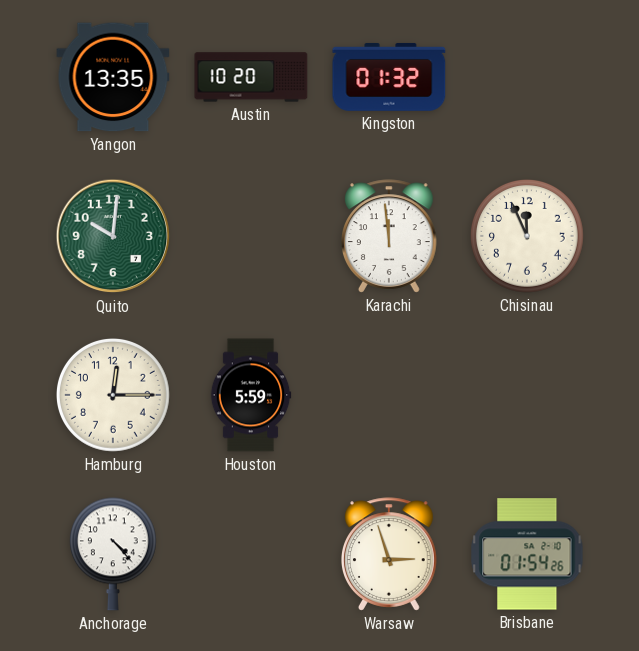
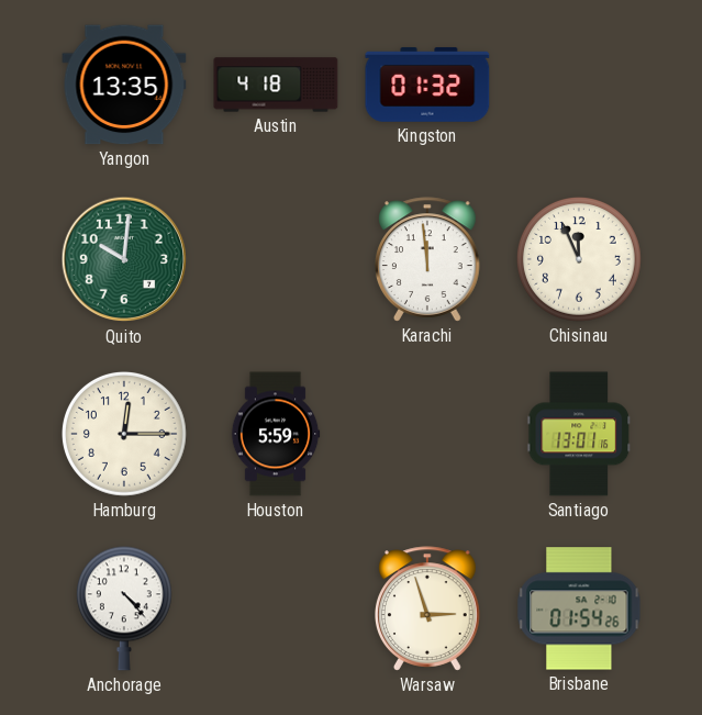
Austin: 10:20 -> 4:18 (276, 85)
Santiago: none -> 13:01 (579, 434)
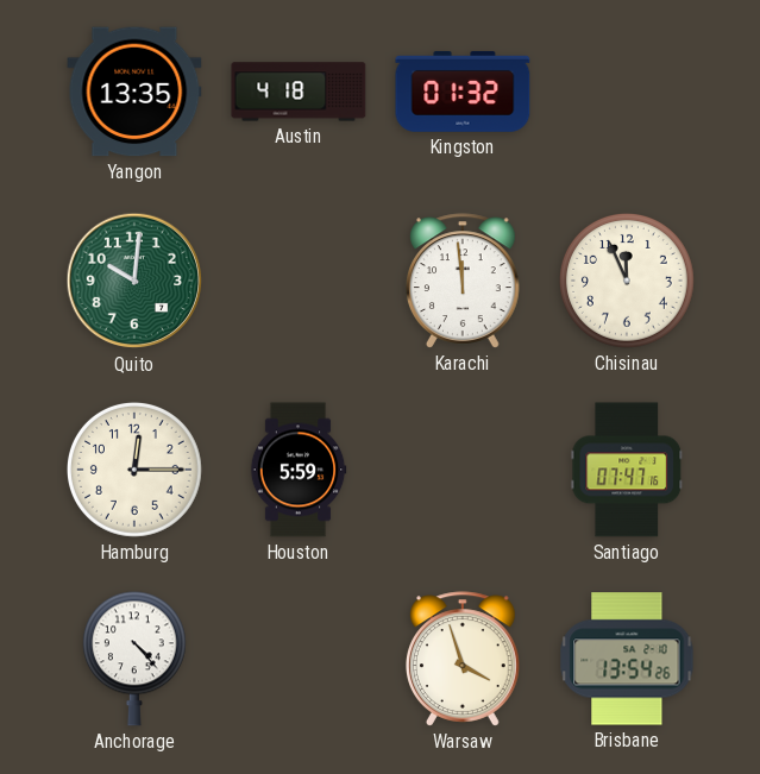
Santiago: 13:01 -> 07:47 (627, 470)
Warsaw: 2:57 -> 3:57 (464, 659)
Brisbane: 01:54 -> 13:54 (627, 659)
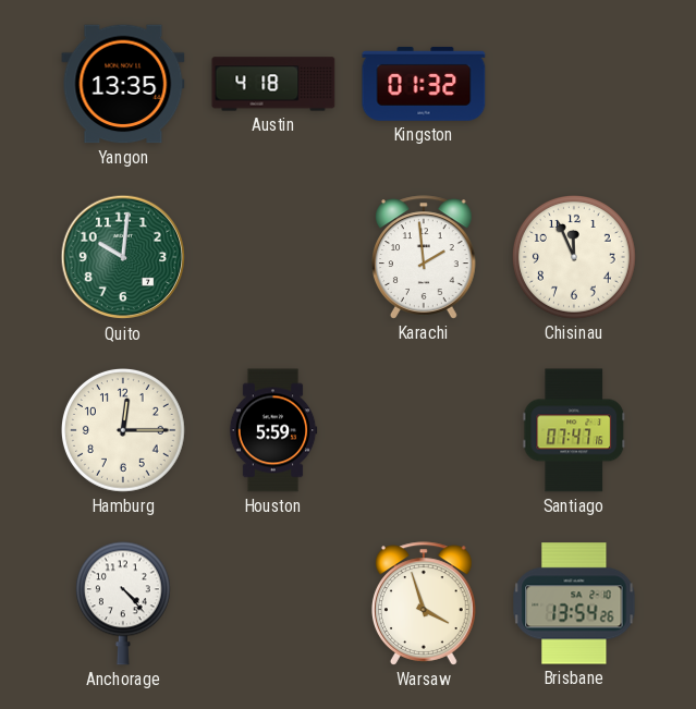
Karachi: 11:59 -> 1:59 (425, 257)
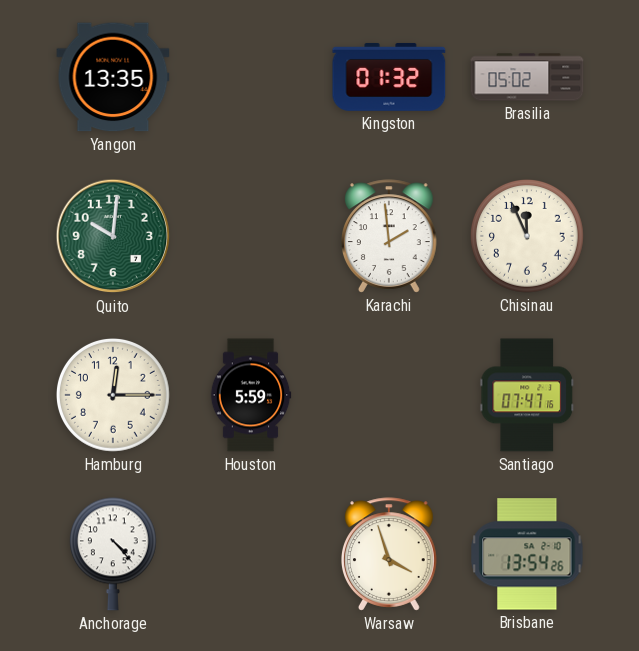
Austin: 4:18 -> none (273, 84)
Brasilia: none -> 05:02 (527, 77)
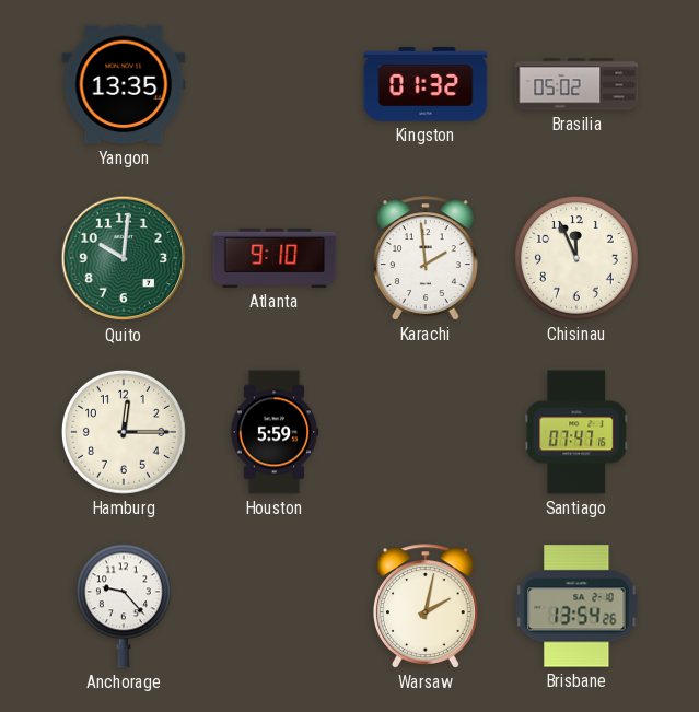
Atlanta: none -> 9:10 (275, 258)
Anchorage: 4:23 -> 9:23 (124, 606)
Warsaw: 3:57 -> 2:02 (427, 606)
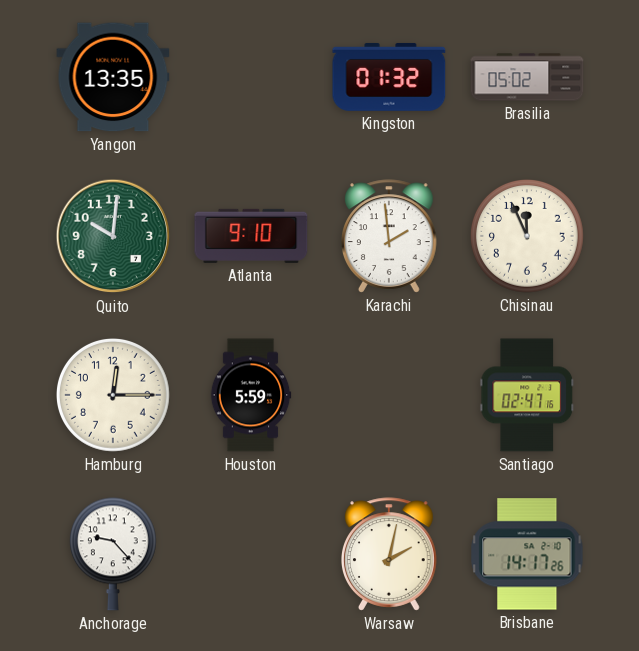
Santiago: 07:47 -> 02:47 (527, 395)
Brisbane: 13:54 -> 14:17 (527, 554)
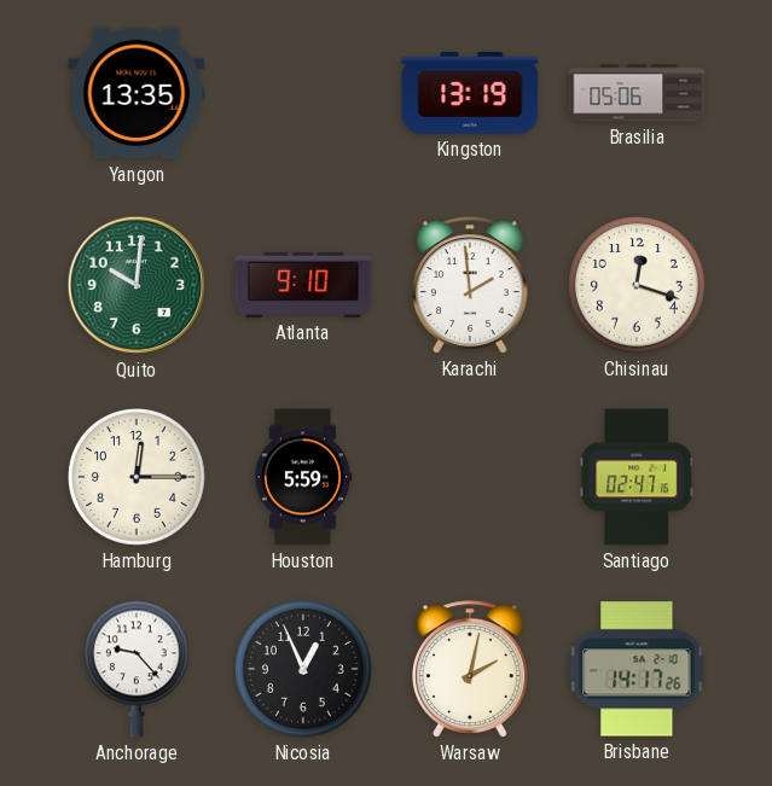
Kingston: 01:32 -> 13:19 (470, 93)
Brasilia: 05:02 -> 05:06 (637, 93)
Chisinau: 11:56 -> 12:18 (638, 286)
Nicosia: none -> 12:56 (304, 670)
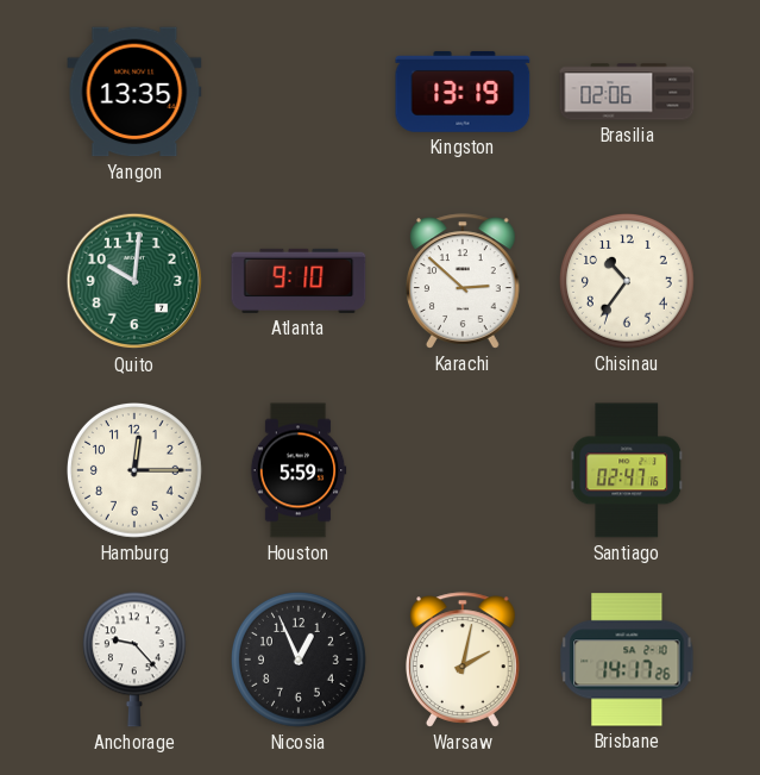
Brasilia: 05:06 -> 02:06 (627, 92)
Karachi: 1:59 -> 2:52 (464, 281)
Chisinau: 12:18 -> 10:36 (628, 282)
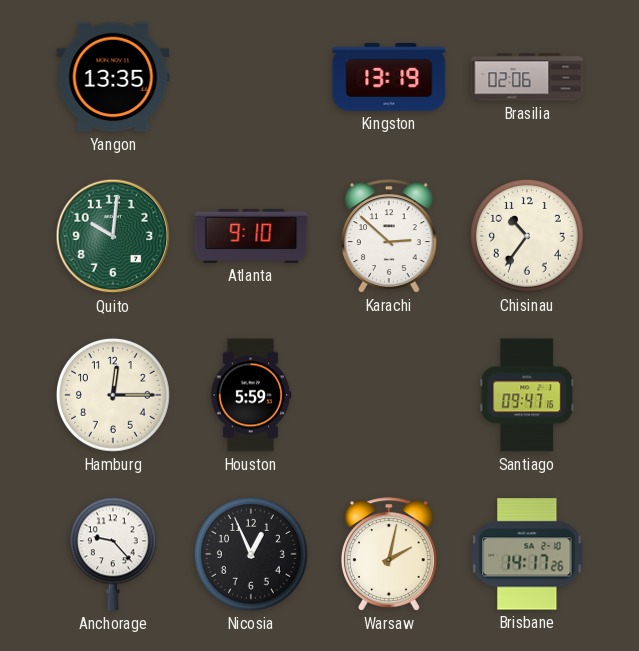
Santiago: 02:47 -> 09:47 (527, 395)
